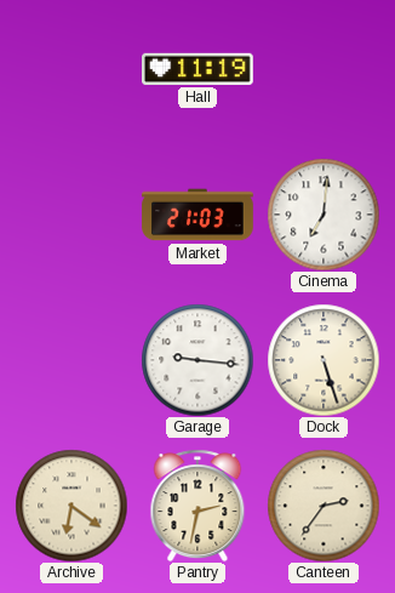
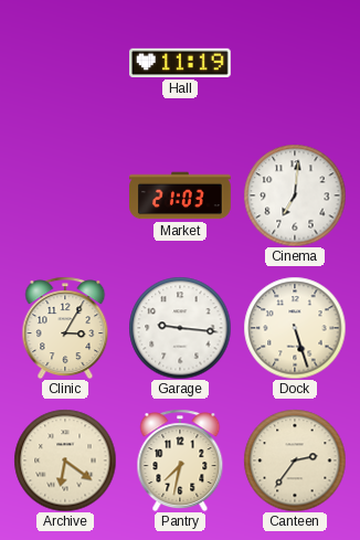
Clinic: none -> 3:05 (65, 328)
Pantry: 2:32 -> 7:32 (180, 460)
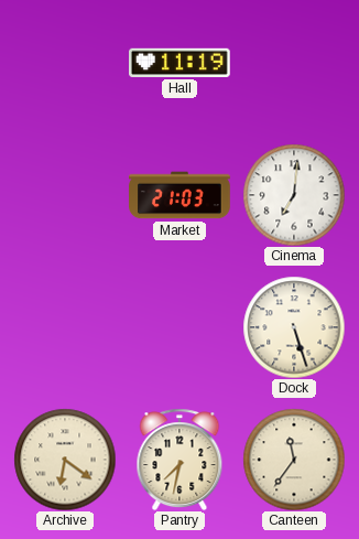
Clinic: 3:05 -> none (65, 328)
Garage: 9:16 -> none (180, 328)
Canteen: 2:36 -> 11:36 (294, 460)
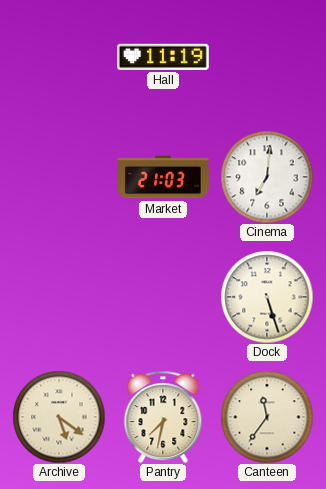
Archive: 6:21 -> 5:21 (59, 417)
